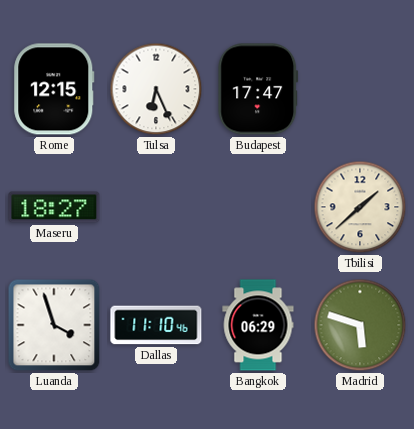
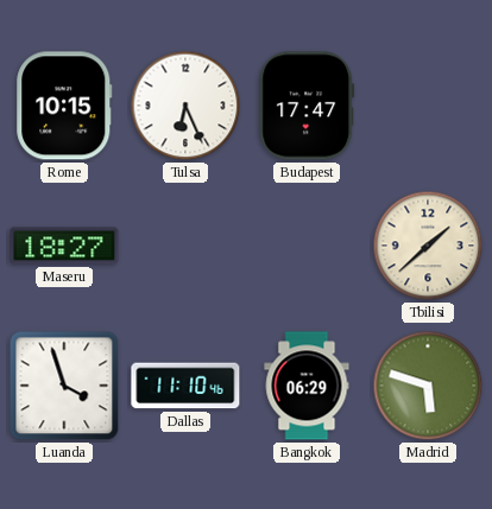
Rome: 12:15 -> 10:15 (64, 106)
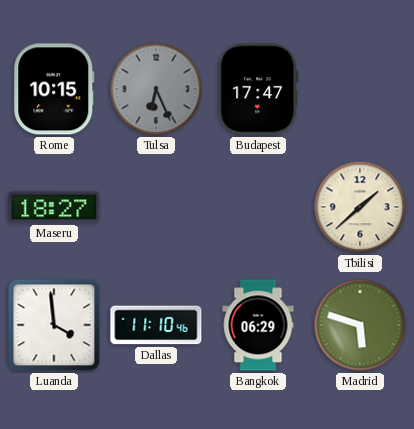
Tulsa dial: white -> grey (156, 89)
Luanda: 3:57 -> 3:59 (54, 325)
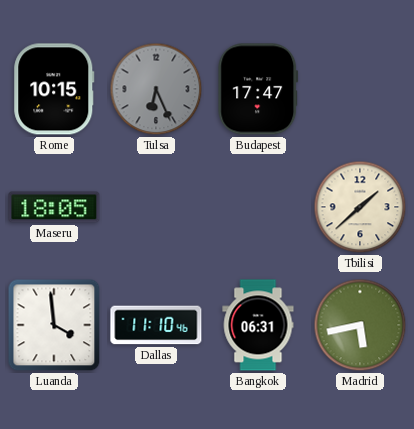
Maseru: 18:27 -> 18:05 (54, 207)
Bangkok: 06:29 -> 06:31 (258, 325)
Madrid: 5:48 -> 5:43 (360, 325)
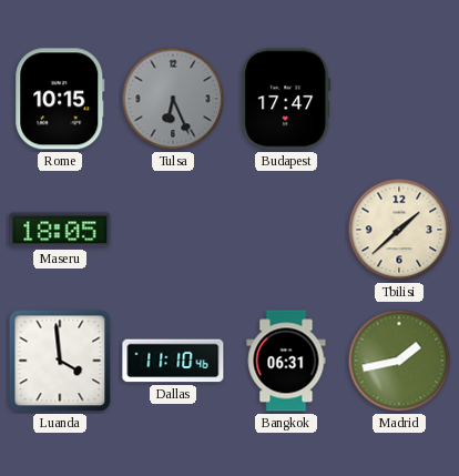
Madrid: 5:43 -> 1:43 (399, 361)
